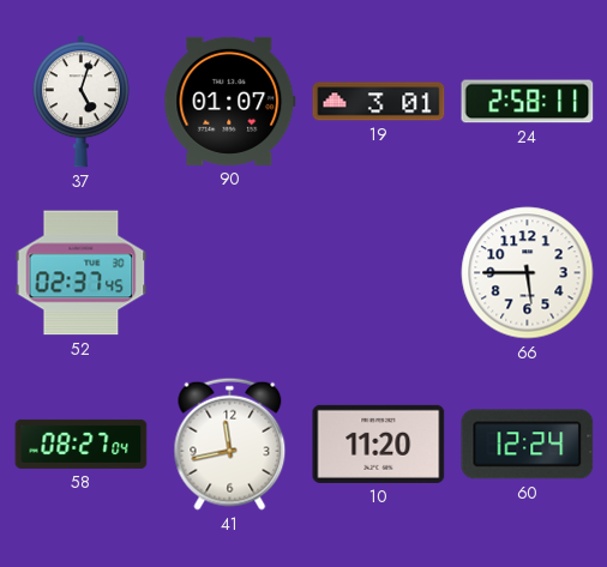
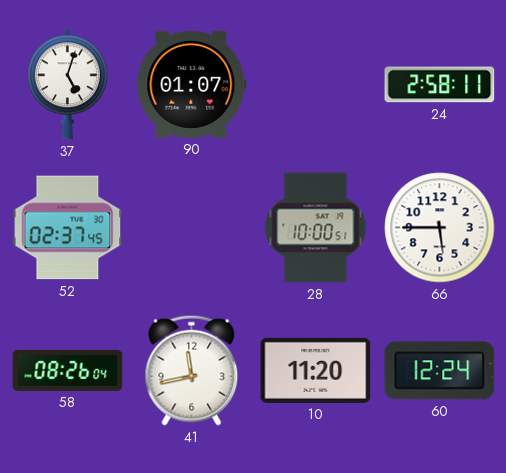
19: 3:01 -> none (379, 102)
28: none -> 10:00 (316, 228)
58: 08:27 -> 08:26 (68, 370)
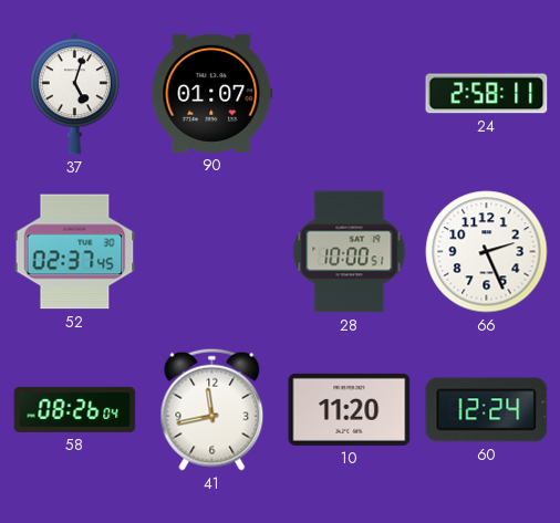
66: 5:45 -> 2:26 (487, 252)
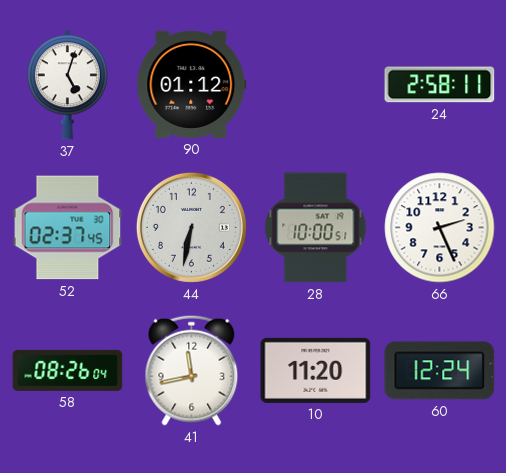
90: 01:07 -> 01:12 (192, 84)
44: none -> 6:32 (191, 227)
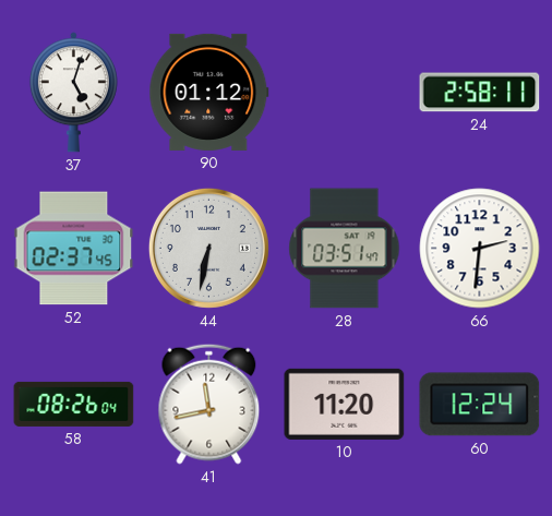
28: 10:00 -> 03:51 (345, 249)
66: 2:26 -> 2:31 (480, 249)
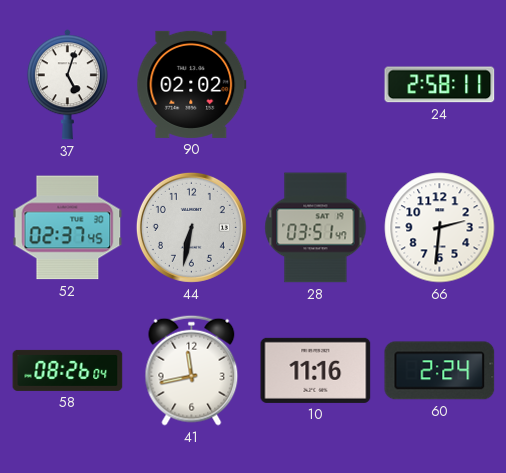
90: 01:12 -> 02:02 (192, 84)
10: 11:20 -> 11:16 (316, 370)
60: 12:24 -> 2:24 (440, 371)
